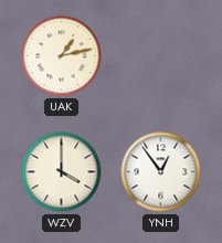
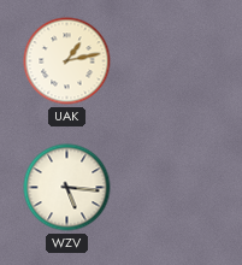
WZV: 4:00 -> 5:16 (67, 188)
YNH: 12:54 -> none (161, 172)
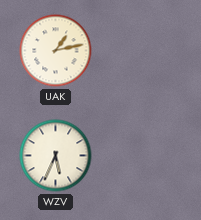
WZV: 5:16 -> 5:34 (56, 156)
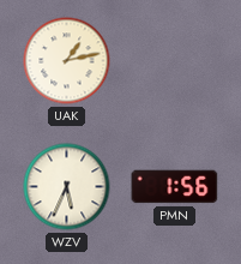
PMN: none -> 1:56 (175, 187)
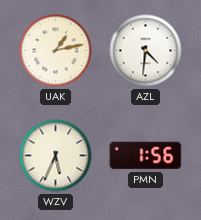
AZL: none -> 4:31 (146, 51)
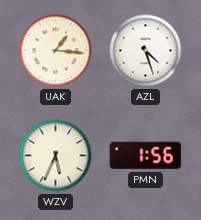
UAK: 1:13 -> 1:16 (56, 51)
AZL: 4:31 -> 4:27 (146, 51)
